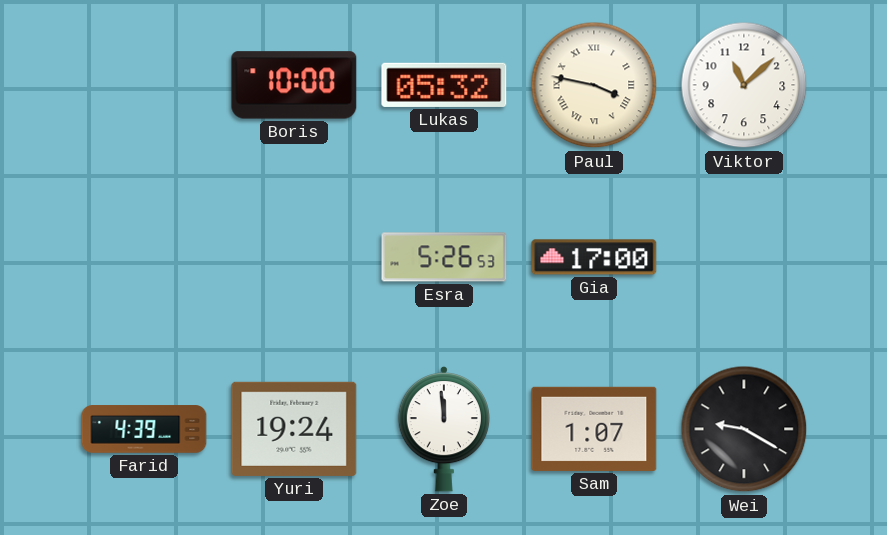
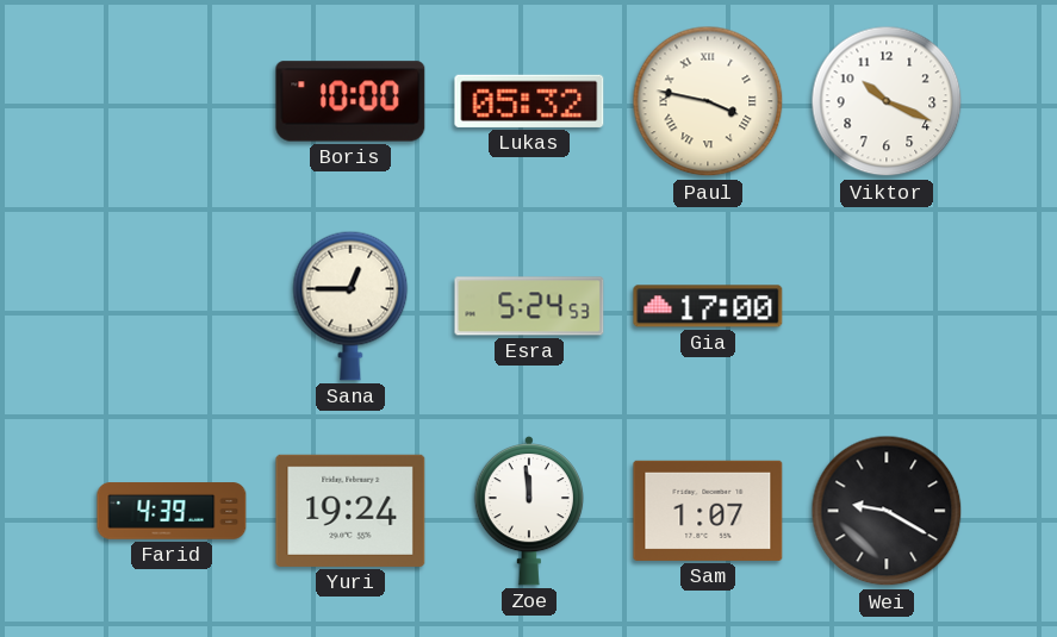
Viktor: 11:08 -> 10:19 (887, 101)
Sana: none -> 12:45 (350, 306)
Esra: 5:26 -> 5:24 (529, 306)
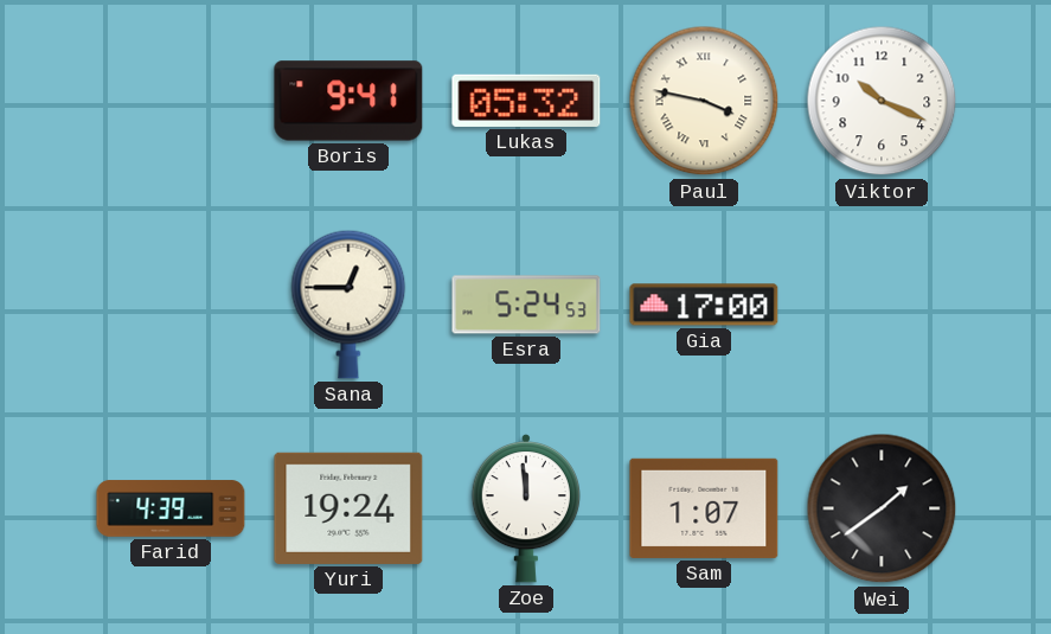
Boris: 10:00 -> 9:41 (348, 101)
Wei: 9:20 -> 1:39 (882, 508)
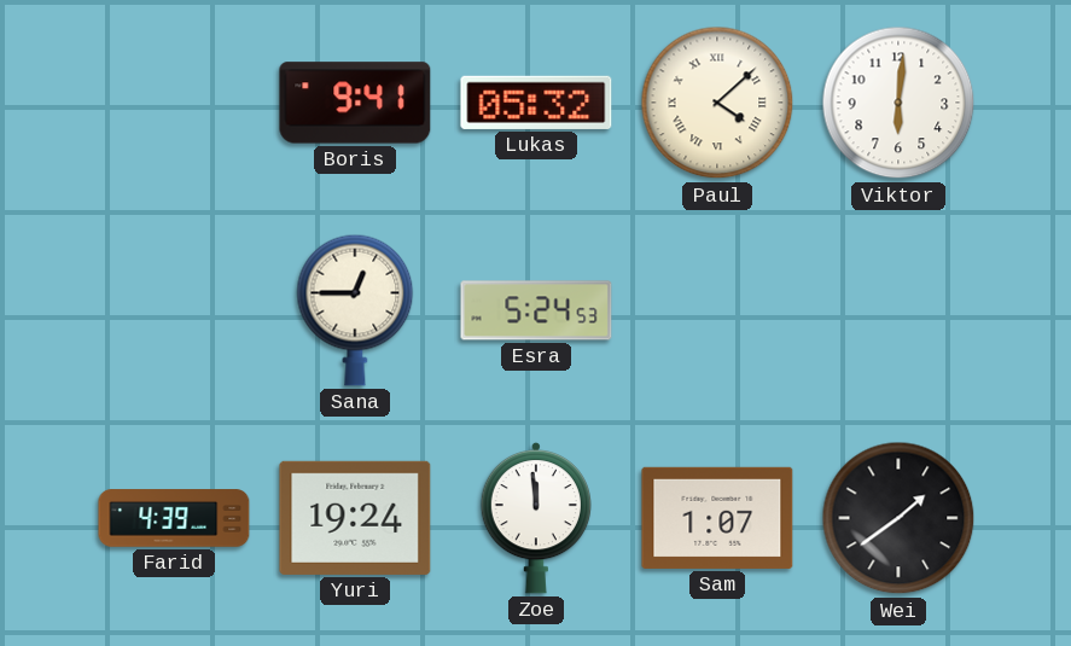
Paul: 3:47 -> 4:08 (717, 103)
Viktor: 10:19 -> 6:01 (898, 103)
Gia: 17:00 -> none (704, 305)
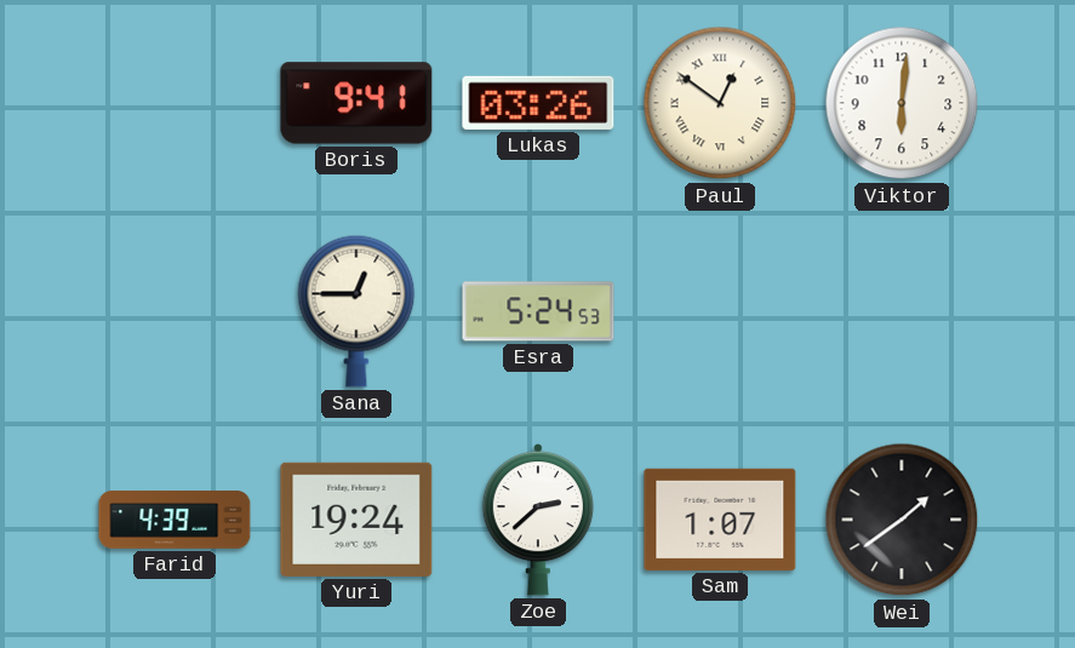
Lukas: 05:32 -> 03:26 (538, 103)
Paul: 4:08 -> 12:51 (720, 103)
Zoe: 11:59 -> 2:38 (537, 520)
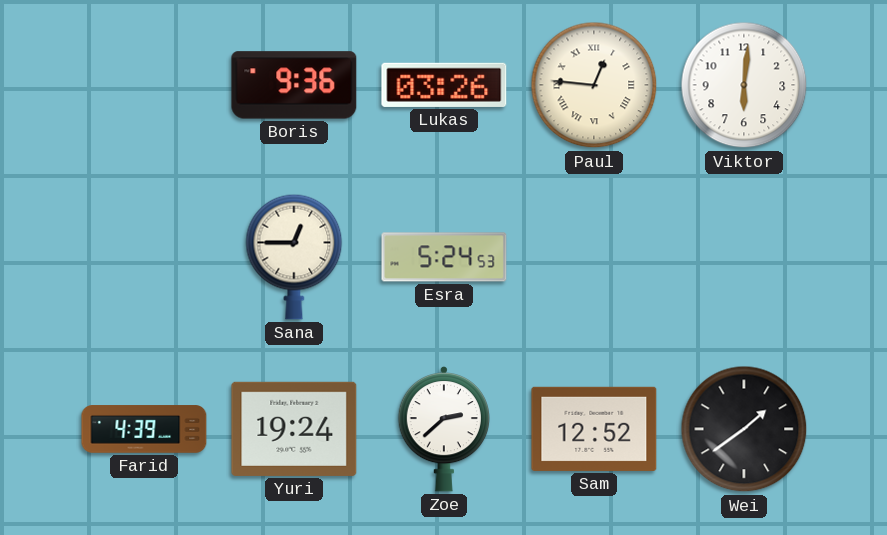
Boris: 9:41 -> 9:36 (294, 85)
Paul: 12:51 -> 12:46 (594, 85)
Sam: 1:07 -> 12:52 (594, 429)
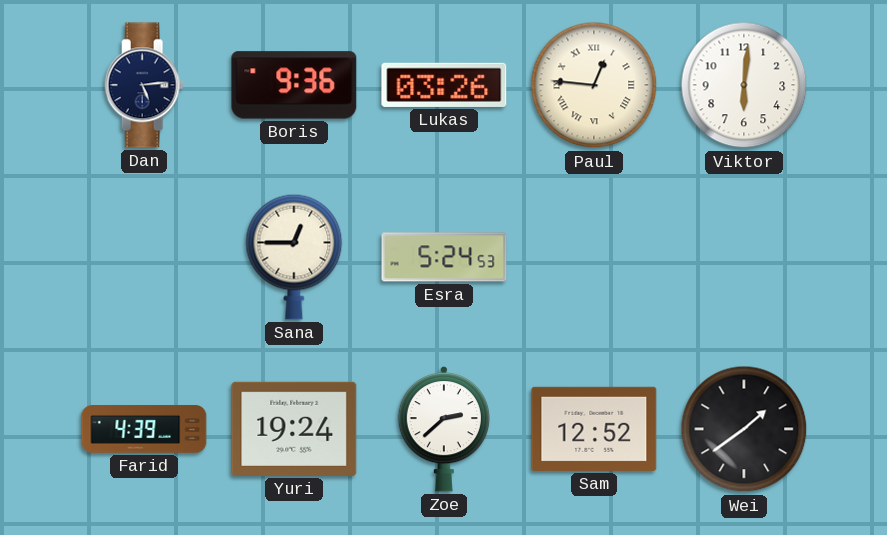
Dan: none -> 5:14 (144, 85)
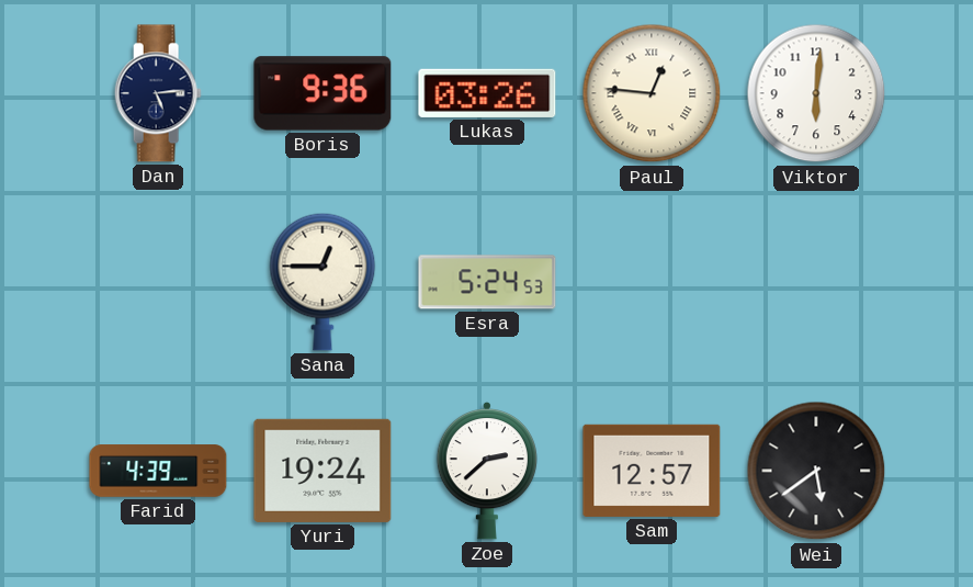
Sam: 12:52 -> 12:57 (652, 471)
Wei: 1:39 -> 5:39 (816, 471)
